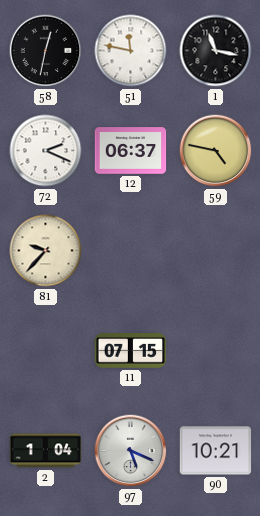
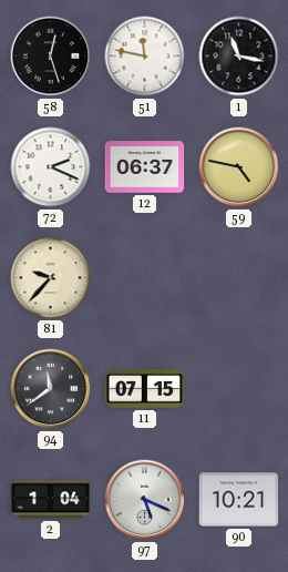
58: 12:32 -> 12:27 (51, 57)
94: none -> 11:39 (51, 389)
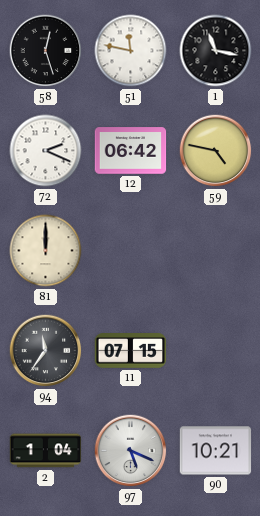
12: 06:37 -> 06:42 (131, 151)
81: 9:37 -> 12:00 (46, 251)
94: 11:39 -> 11:36 (46, 351)
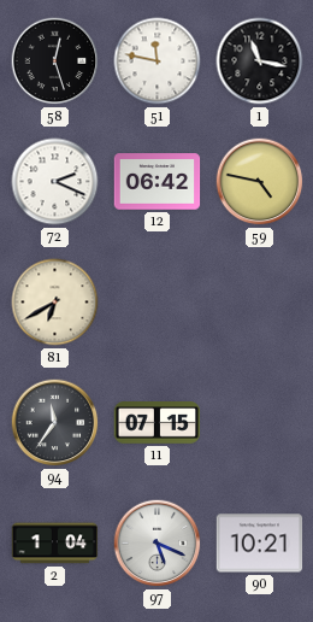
81: 12:00 -> 6:40 (55, 303)
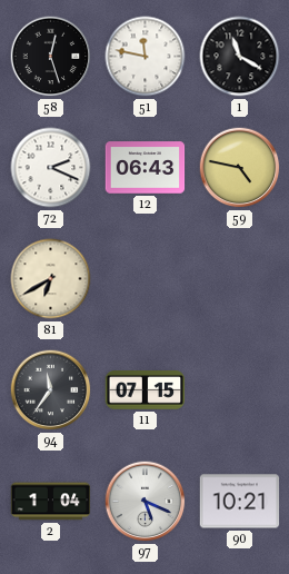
1: 11:17 -> 11:20 (240, 57)
12: 06:42 -> 06:43 (146, 168)
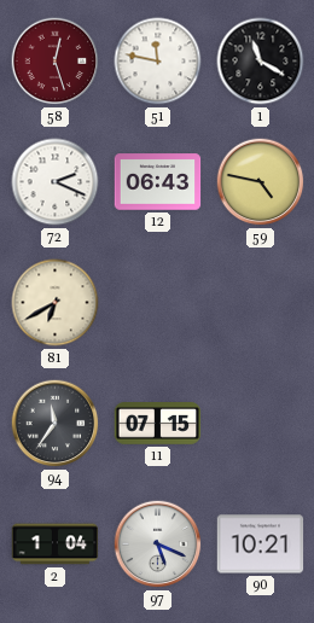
58 dial: black -> burgundy (56, 62)
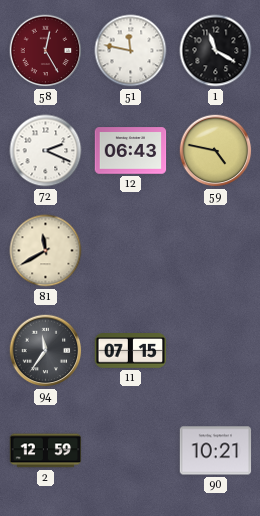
58: 12:27 -> 12:25 (46, 51)
81: 6:40 -> 11:40 (46, 251)
2: 1:04 -> 12:59 (46, 451)
97: 5:19 -> none (158, 545)
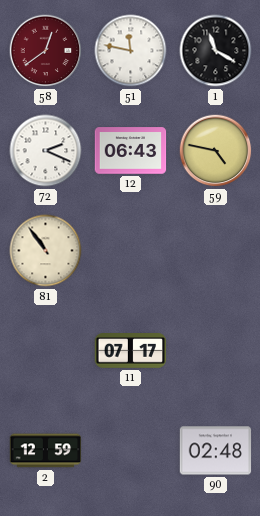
58: 12:25 -> 12:39 (46, 51)
81: 11:40 -> 10:54 (46, 251)
94: 11:36 -> none (46, 351)
11: 07:15 -> 07:17 (131, 351)
90: 10:21 -> 02:48 (216, 451)
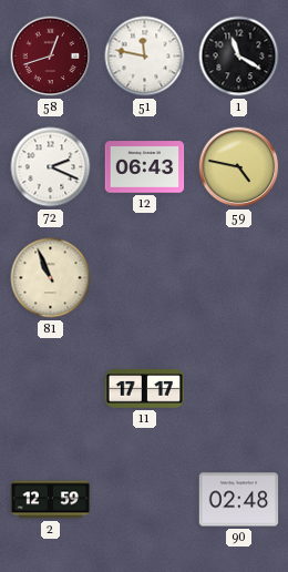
58: 12:39 -> 12:42 (51, 57)
81: 10:54 -> 10:56 (51, 278)
11: 07:17 -> 17:17 (145, 389)
